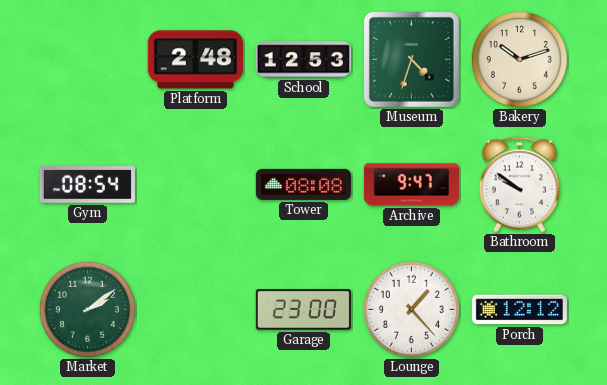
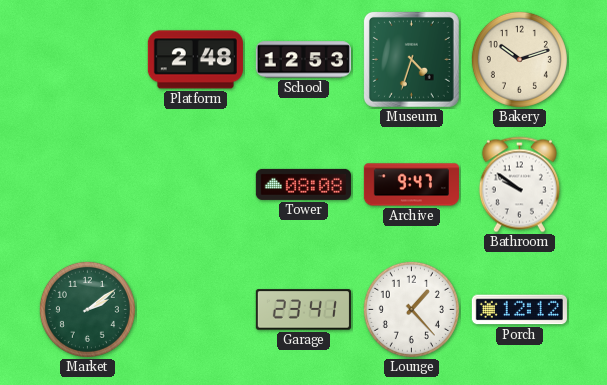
Gym: 08:54 -> none (87, 185)
Garage: 23:00 -> 23:41 (303, 310)
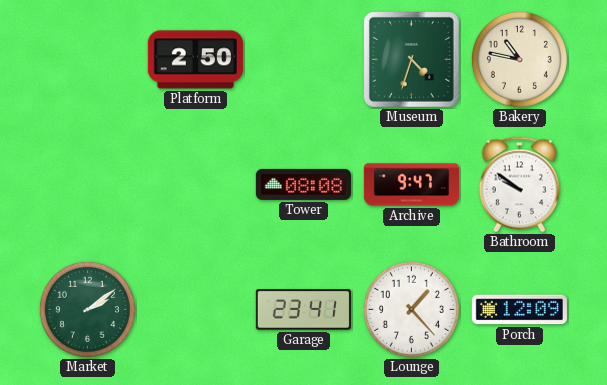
Platform: 2:48 -> 2:50 (195, 60)
School: 12:53 -> none (303, 60)
Bakery: 10:12 -> 10:47 (519, 59)
Porch: 12:12 -> 12:09 (519, 310)
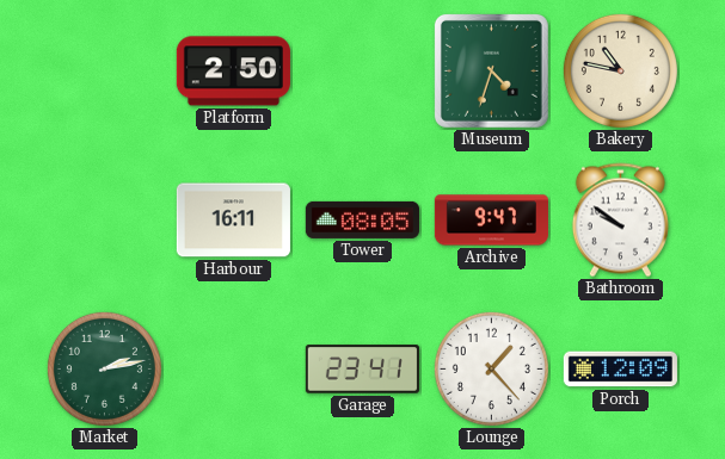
Harbour: none -> 16:11 (233, 221)
Tower: 08:08 -> 08:05 (362, 219)
Market: 2:09 -> 2:13 (104, 368)
